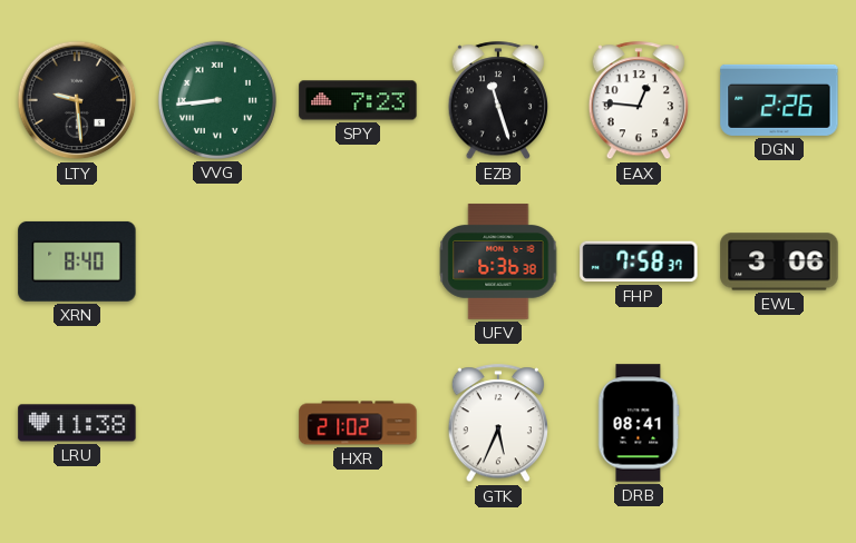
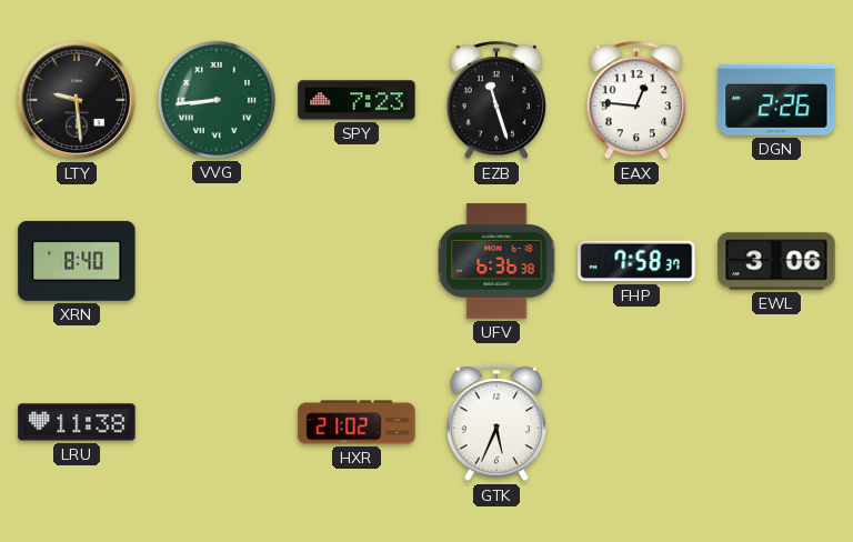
DRB: 08:41 -> none (639, 423)
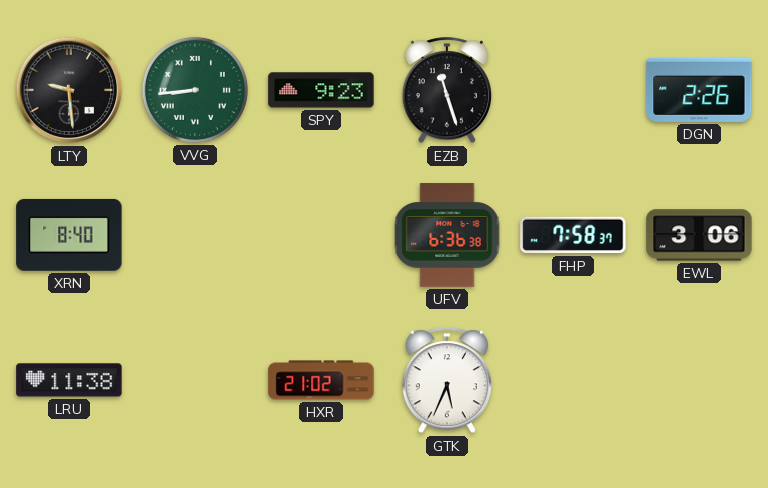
SPY: 7:23 -> 9:23 (321, 90)
EAX: 12:46 -> none (635, 101)
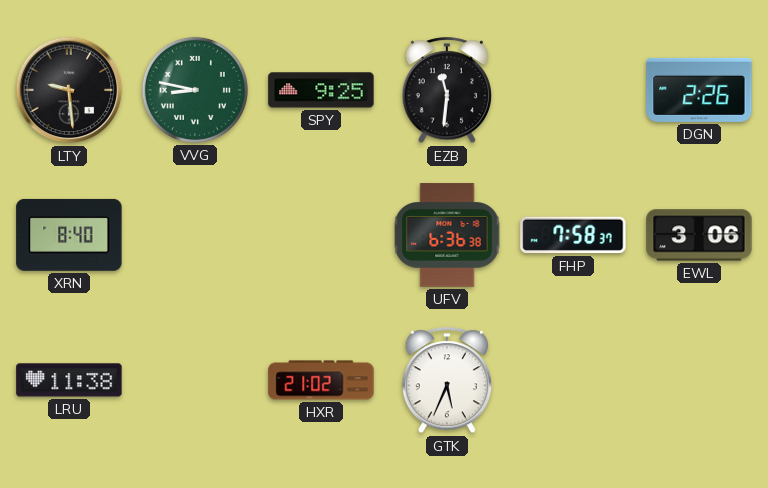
VVG: 8:44 -> 8:47 (195, 90)
SPY: 9:23 -> 9:25 (321, 90)
EZB: 11:27 -> 11:31 (446, 91)
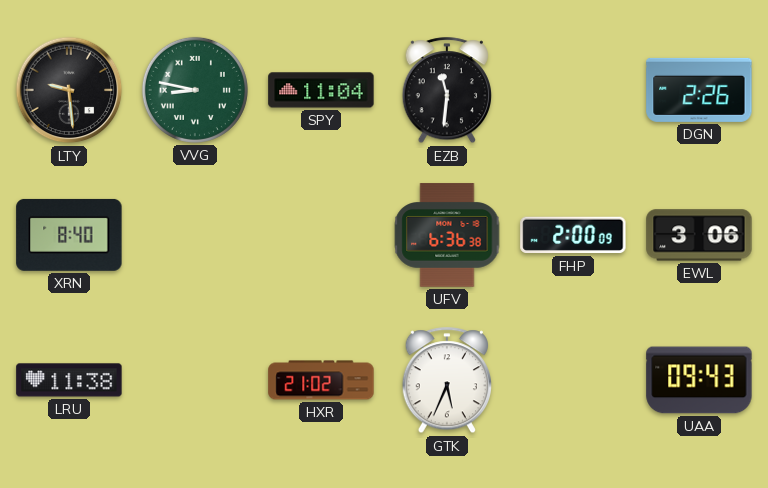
SPY: 9:25 -> 11:04 (321, 90)
FHP: 7:58 -> 2:00 (573, 235)
UAA: none -> 09:43 (699, 380)
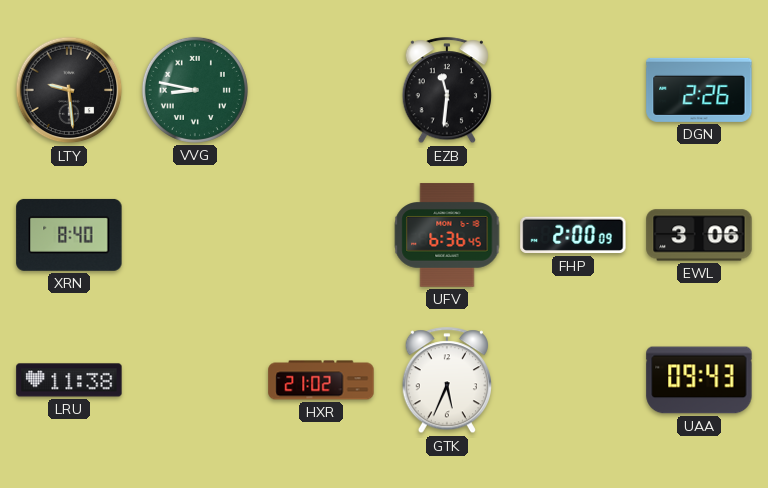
SPY: 11:04 -> none (321, 90)
UFV: 6:36:38 -> 6:36:45 (447, 235)
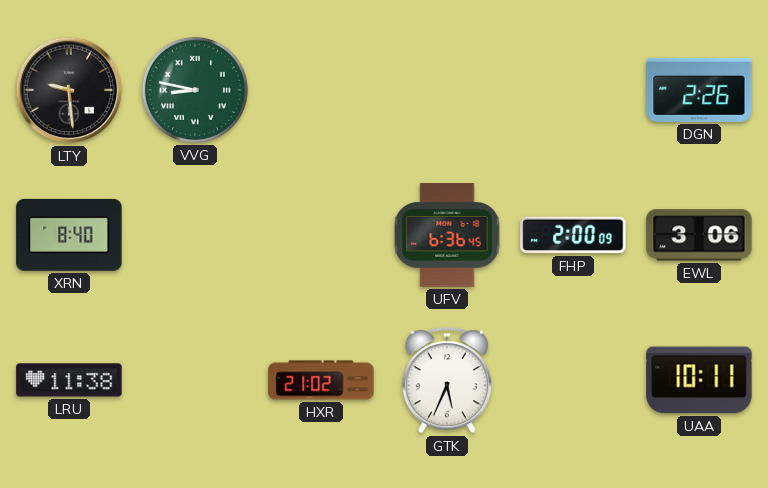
EZB: 11:31 -> none (446, 91)
UAA: 09:43 -> 10:11 (699, 380)
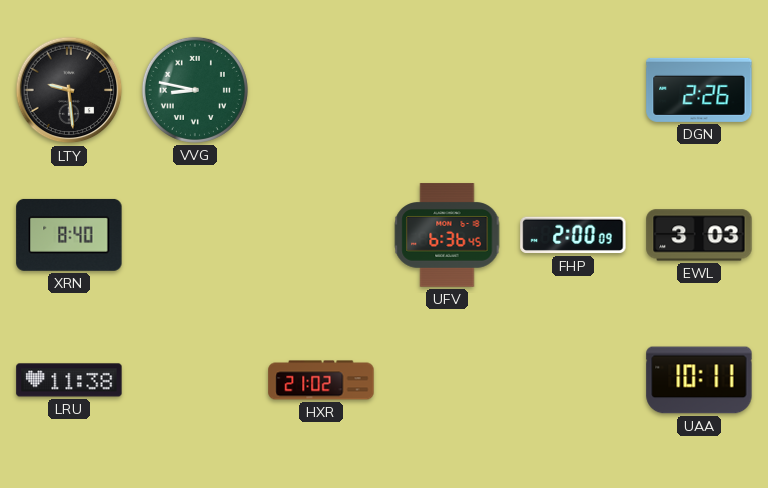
EWL: 3:06 -> 3:03 (699, 235)
GTK: 5:34 -> none (446, 381)
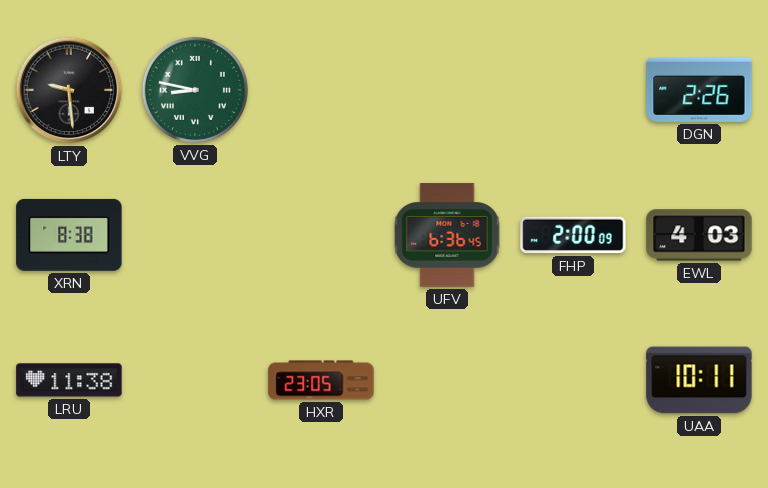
XRN: 8:40 -> 8:38 (69, 235)
EWL: 3:03 -> 4:03 (699, 235)
HXR: 21:02 -> 23:05 (321, 380)
